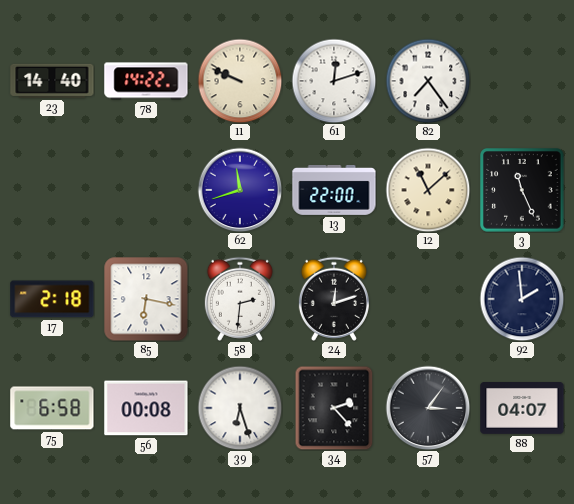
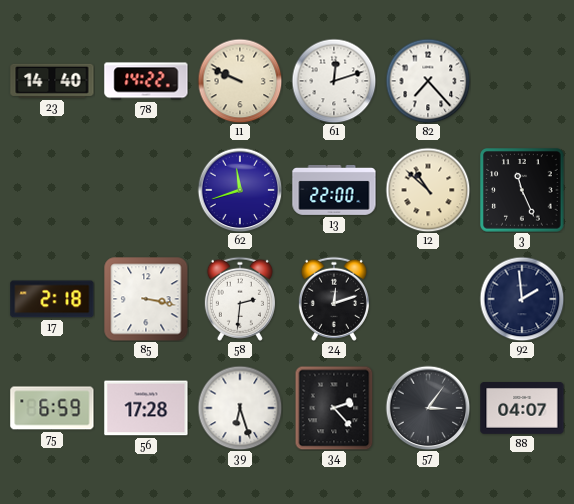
82: 7:24 -> 7:23 (428, 81)
12: 11:08 -> 10:52 (428, 190)
85: 6:17 -> 3:17 (146, 299)
75: 6:58 -> 6:59 (52, 408)
56: 00:08 -> 17:28 (146, 408)
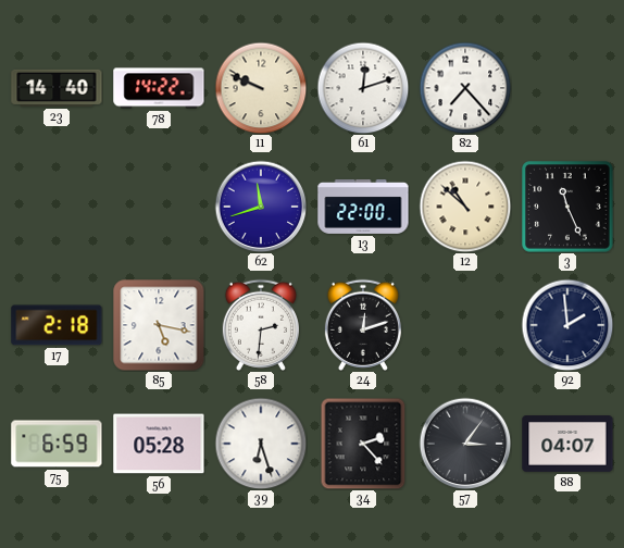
85: 3:17 -> 5:17 (159, 325)
56: 17:28 -> 05:28 (159, 444)
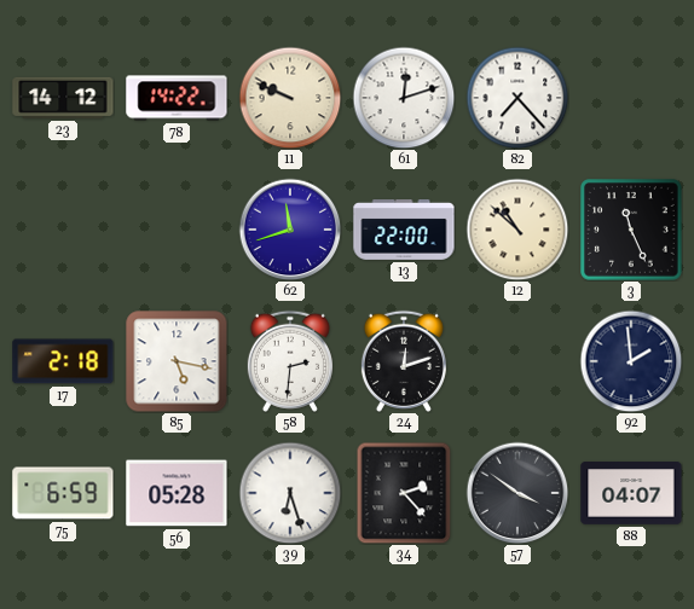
23: 14:40 -> 14:12 (63, 98)
57: 3:06 -> 3:51 (517, 493)
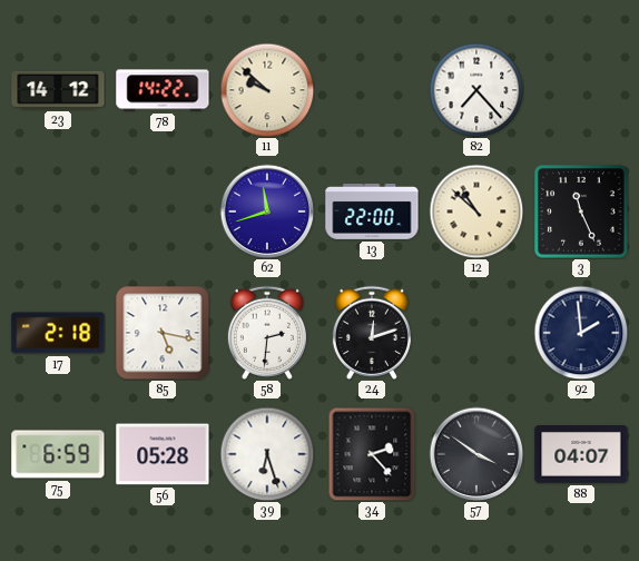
11: 9:49 -> 9:52 (267, 90)
61: 12:12 -> none (404, 98)
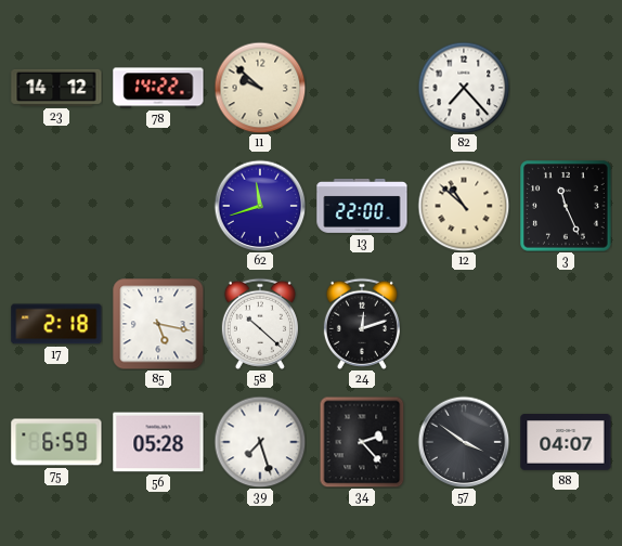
58: 2:31 -> 10:22 (260, 324)
92: 1:59 -> none (581, 333)
39: 6:27 -> 7:27 (260, 442)
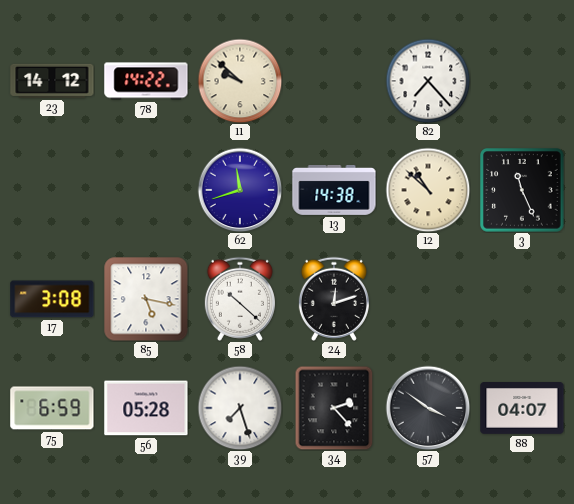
13: 22:00 -> 14:38 (334, 190)
17: 2:18 -> 3:08 (52, 299)
